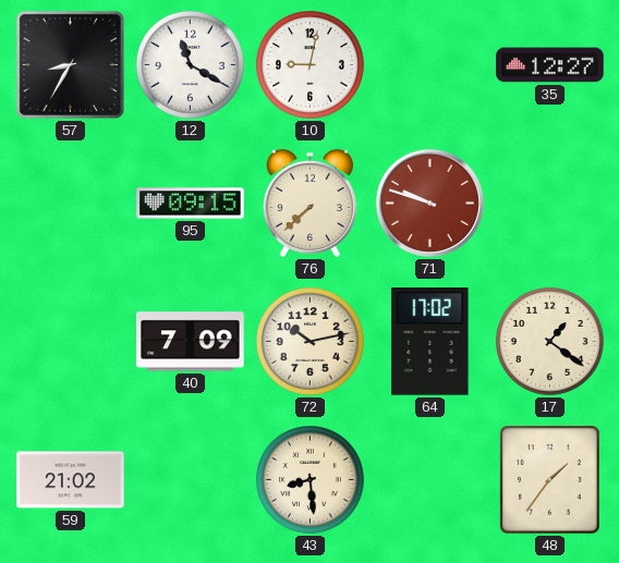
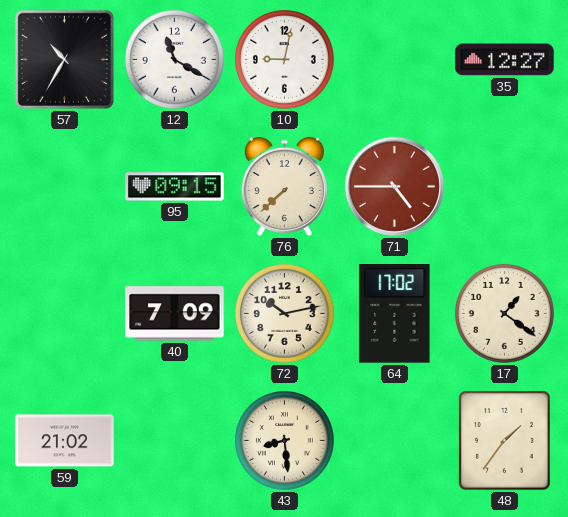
57: 8:35 -> 10:35 (64, 59)
71: 9:48 -> 4:45 (394, 186)
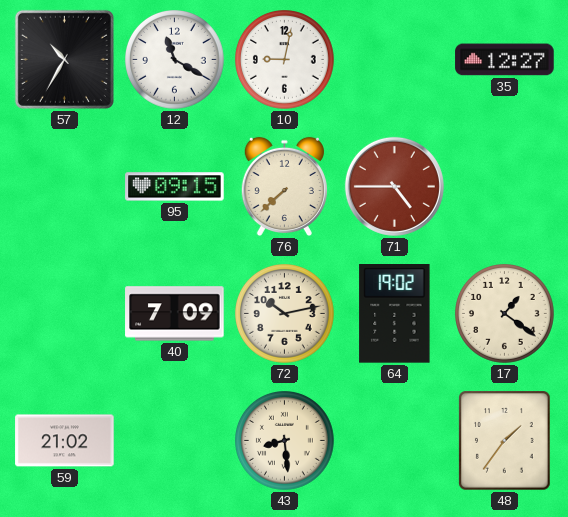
64: 17:02 -> 19:02 (395, 314)
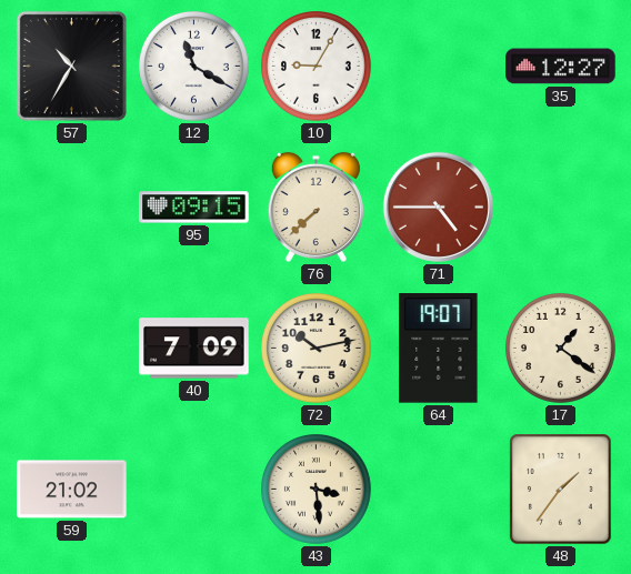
10: 9:02 -> 9:05 (317, 67)
64: 19:02 -> 19:07 (439, 349)
43: 8:29 -> 3:29 (317, 490)
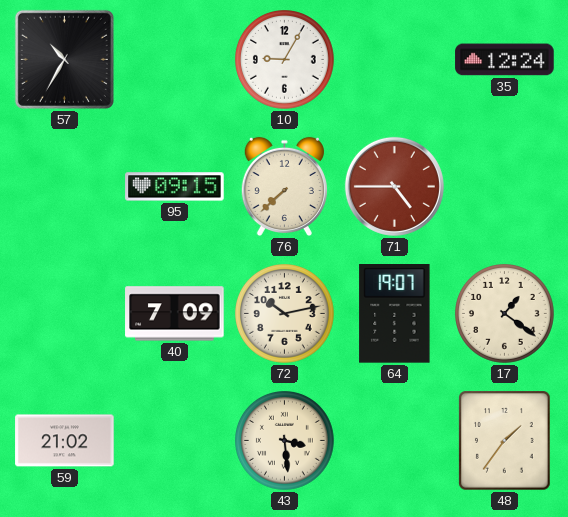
12: 11:20 -> none (194, 67)
35: 12:27 -> 12:24 (505, 60)
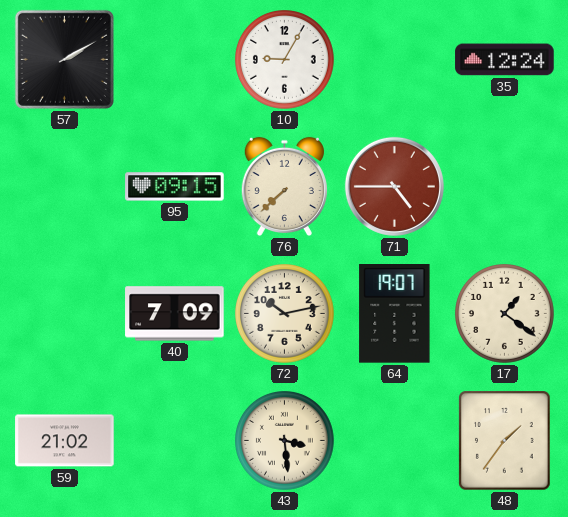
57: 10:35 -> 2:10 (64, 59)
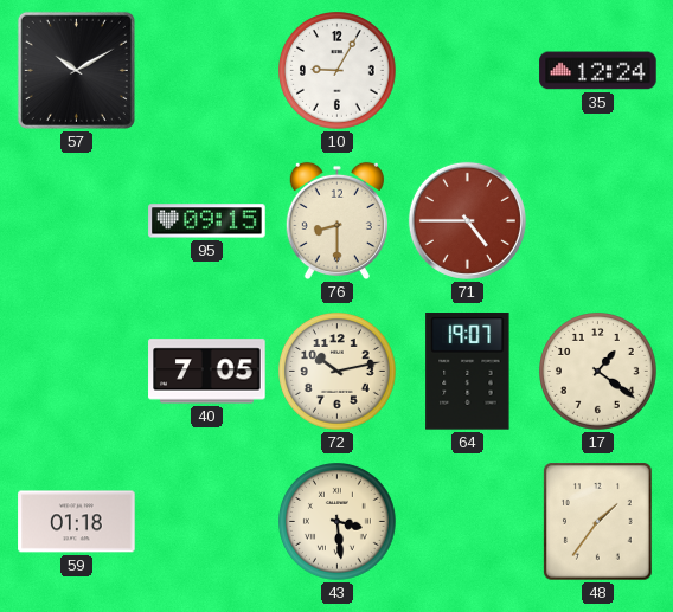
57: 2:10 -> 10:10 (76, 70)
76: 7:38 -> 8:30 (336, 221)
40: 7:09 -> 7:05 (207, 372)
59: 21:02 -> 01:18 (77, 522)
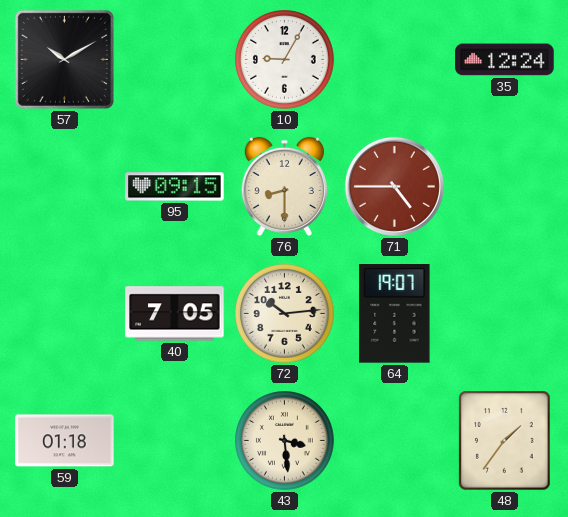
72: 10:13 -> 10:14 (285, 314)
17: 1:21 -> none (598, 372)
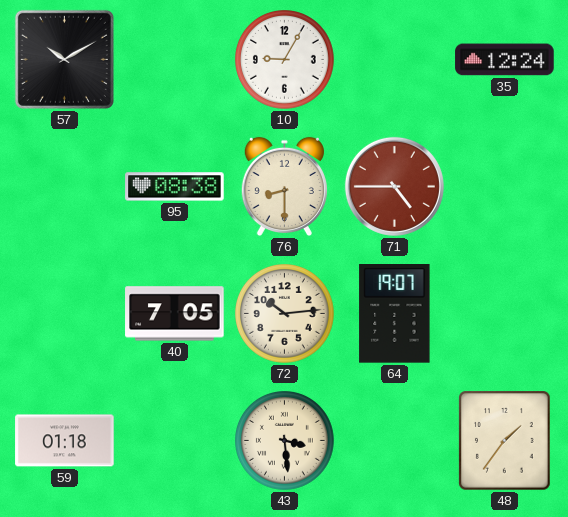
95: 09:15 -> 08:38 (175, 187)
